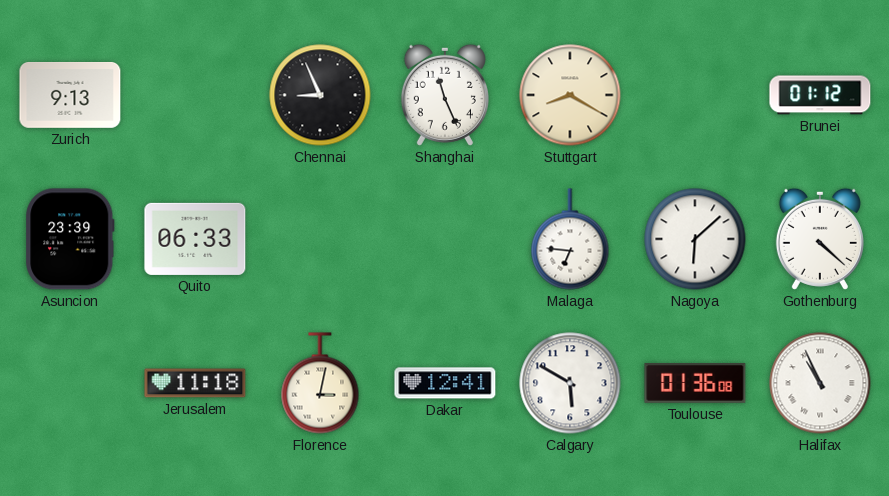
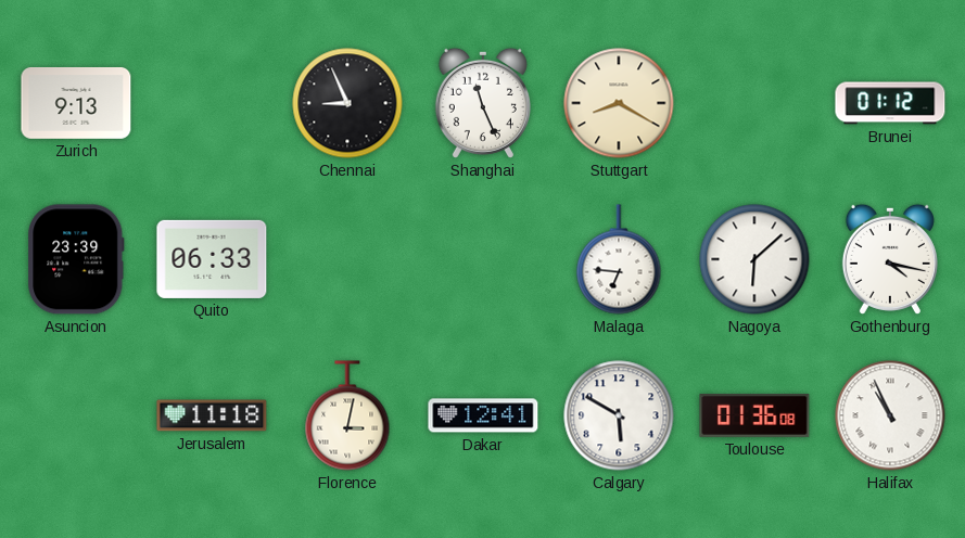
Gothenburg: 4:22 -> 4:17 (890, 259)
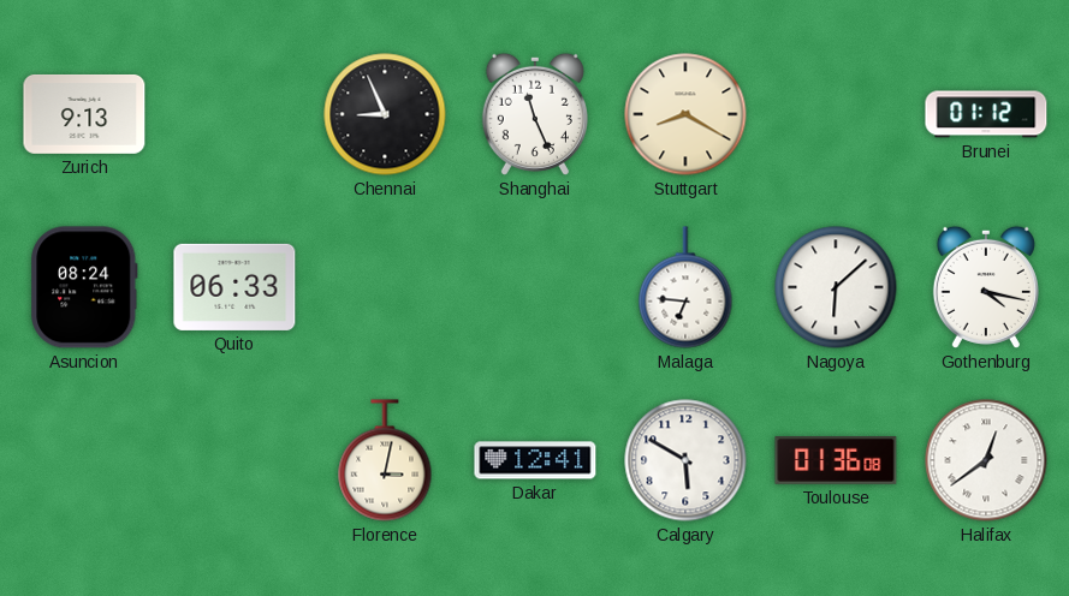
Asuncion: 23:39 -> 08:24 (84, 287)
Jerusalem: 11:18 -> none (212, 415)
Halifax: 10:56 -> 12:39 (986, 460)
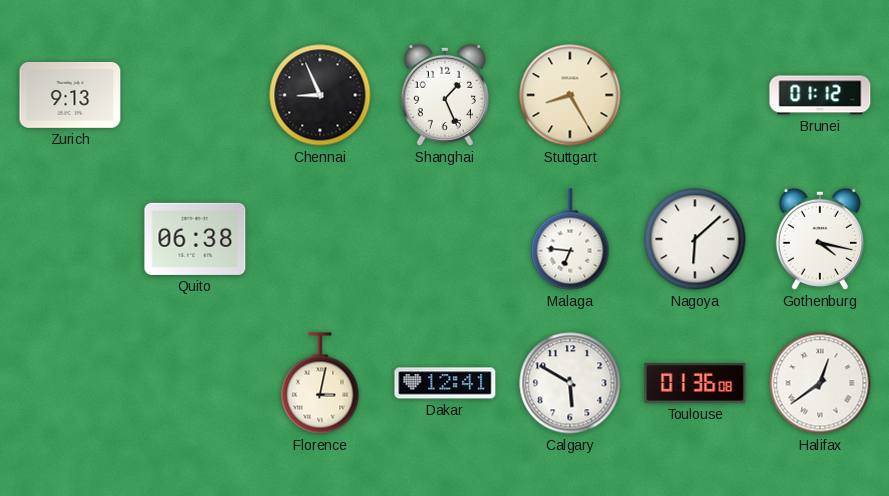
Shanghai: 11:26 -> 1:26 (445, 95)
Stuttgart: 8:20 -> 8:25 (570, 95)
Asuncion: 08:24 -> none (84, 287)
Quito: 06:33 -> 06:38 (195, 239)
